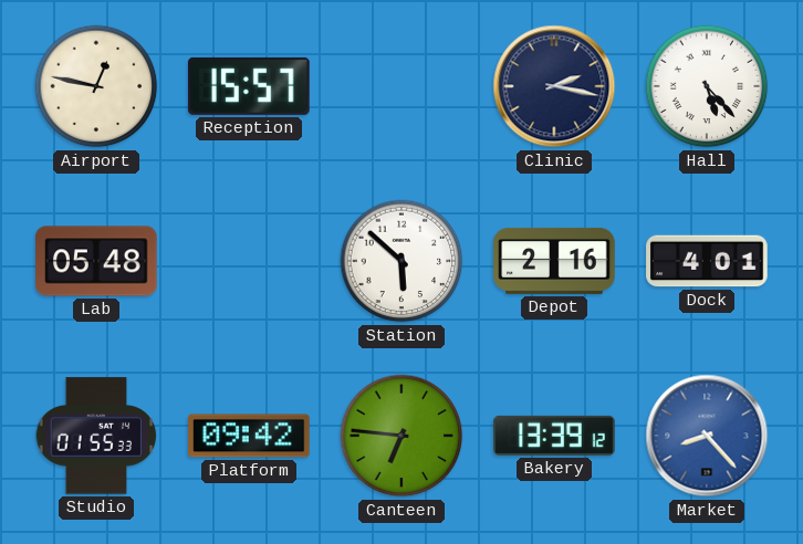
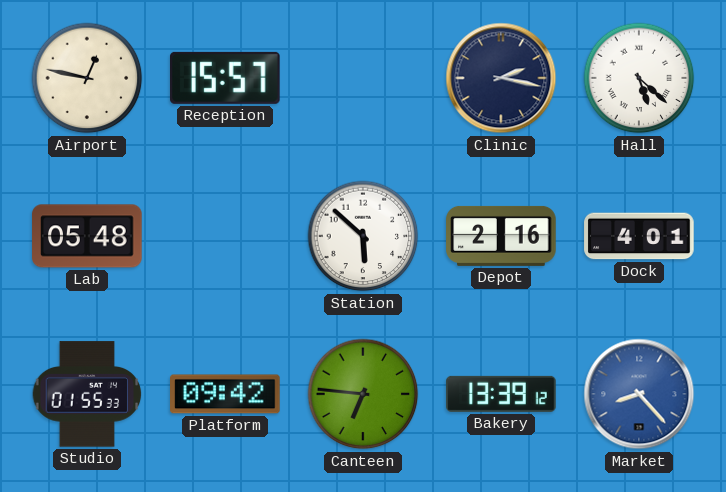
Hall: 5:23 -> 5:22 (639, 78)
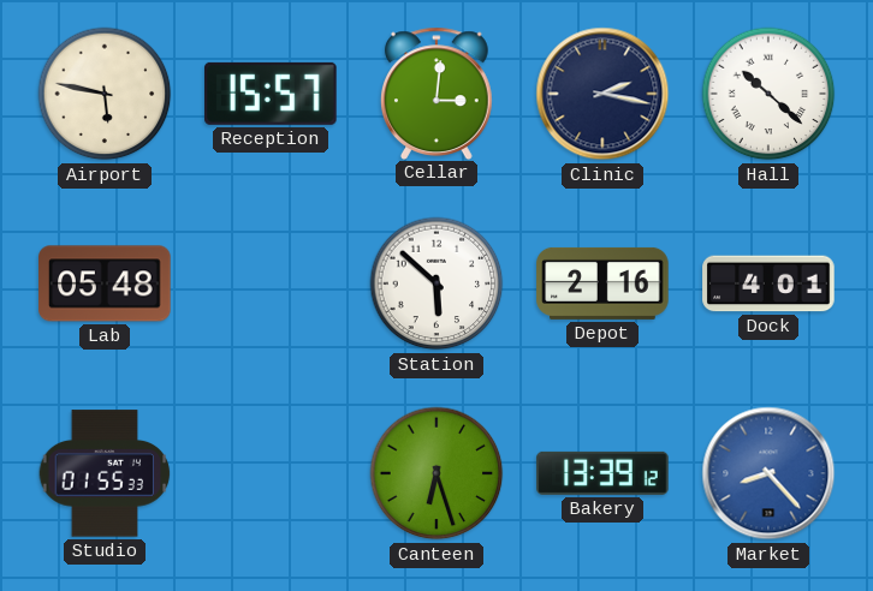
Airport: 12:47 -> 5:47 (105, 94)
Cellar: none -> 3:01 (437, 92)
Hall: 5:22 -> 10:22 (768, 94)
Platform: 09:42 -> none (225, 394)
Canteen: 6:46 -> 6:27 (437, 473)
